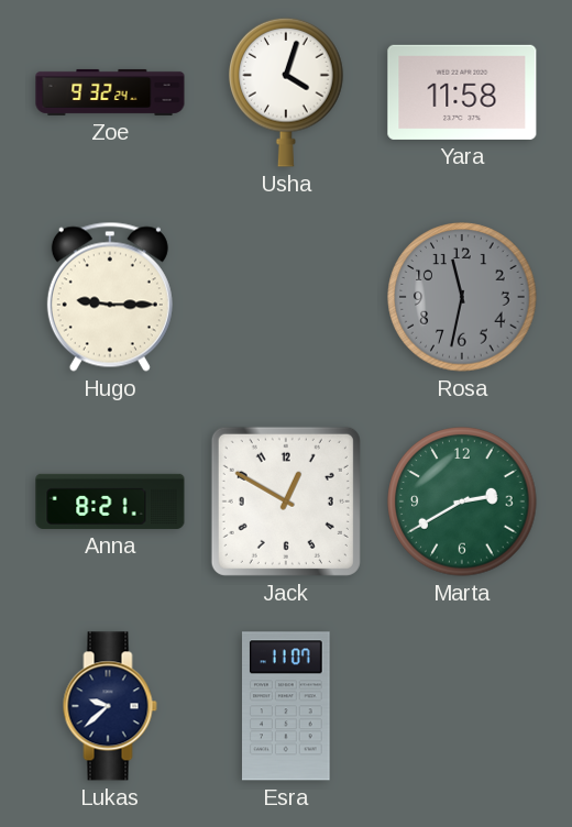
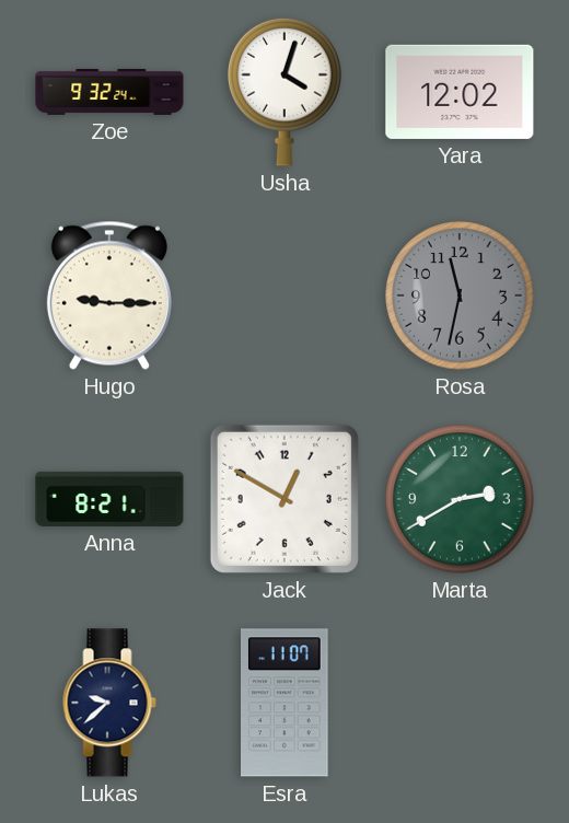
Yara: 11:58 -> 12:02 (460, 92)
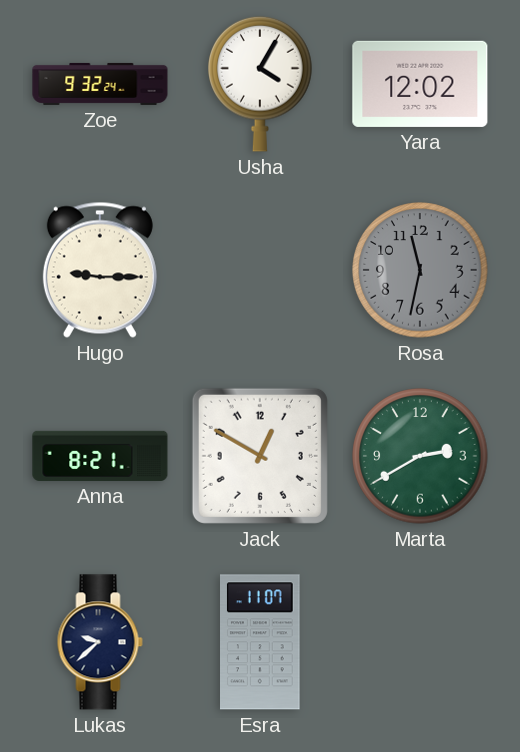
Usha: 4:03 -> 4:05 (260, 84)
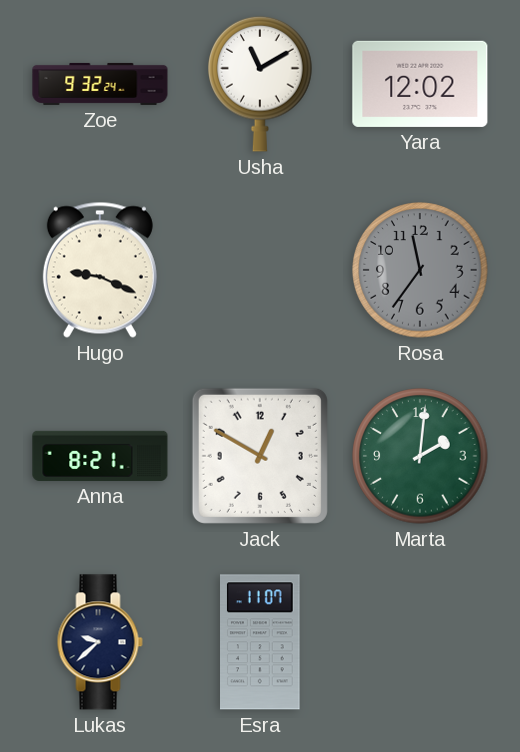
Usha: 4:05 -> 11:10 (260, 84)
Hugo: 9:15 -> 9:19 (100, 270)
Rosa: 11:32 -> 11:36 (420, 270)
Marta: 2:40 -> 2:01 (420, 456)
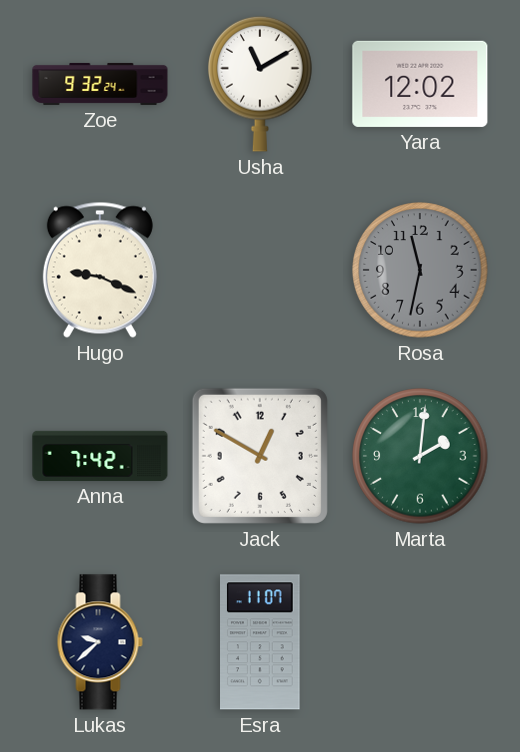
Rosa: 11:36 -> 11:32 (420, 270)
Anna: 8:21 -> 7:42 (100, 456)
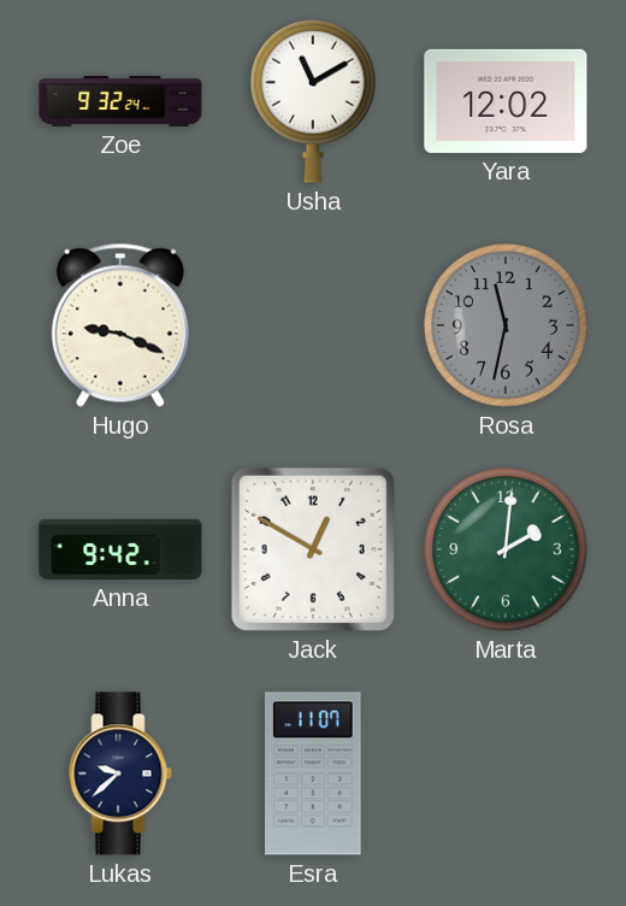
Anna: 7:42 -> 9:42 (120, 549)
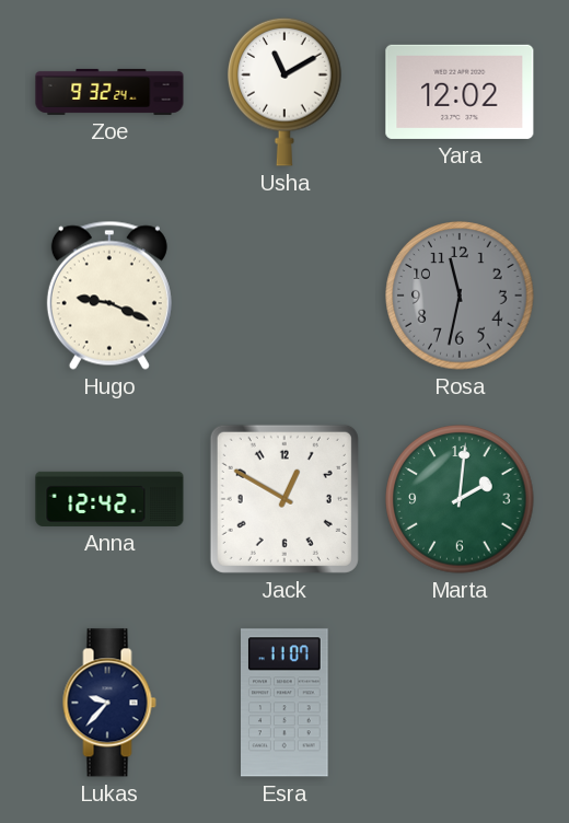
Anna: 9:42 -> 12:42 (109, 499)
Lukas: 9:38 -> 9:37 (109, 703)
